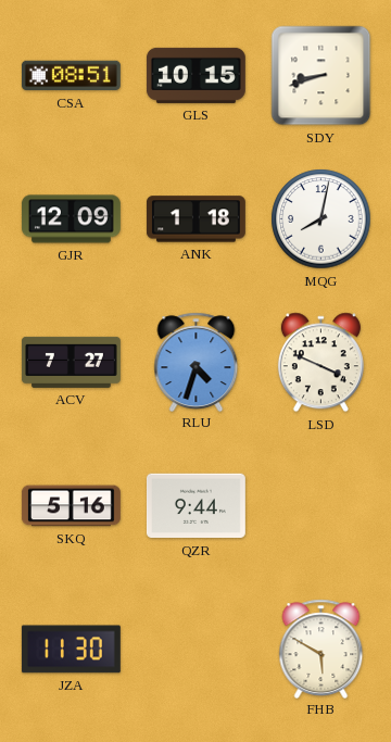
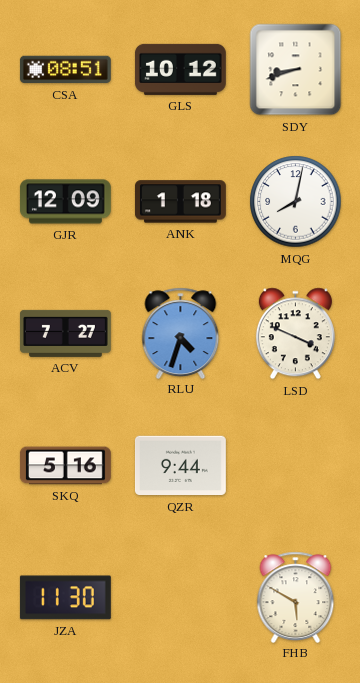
GLS: 10:15 -> 10:12 (180, 69)
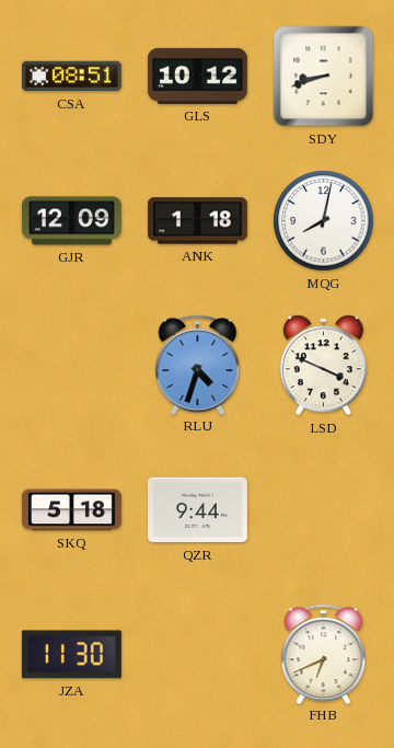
ACV: 7:27 -> none (65, 333)
SKQ: 5:16 -> 5:18 (71, 510)
FHB: 5:50 -> 6:41 (324, 654)
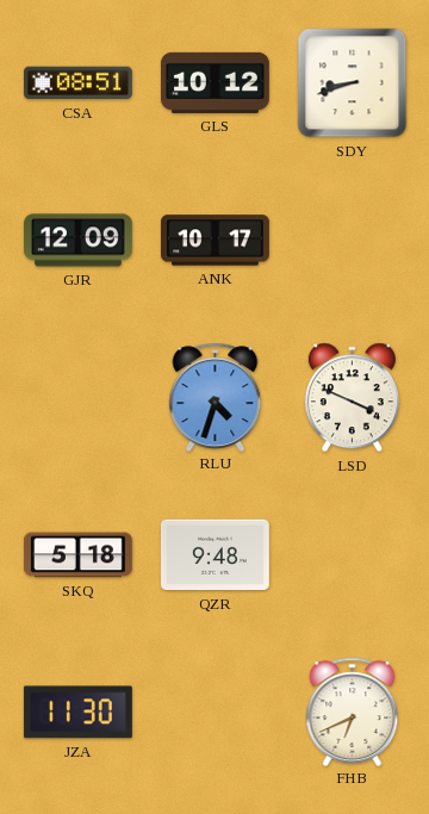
ANK: 1:18 -> 10:17 (216, 241)
MQG: 8:02 -> none (324, 221)
QZR: 9:44 -> 9:48 (214, 555)
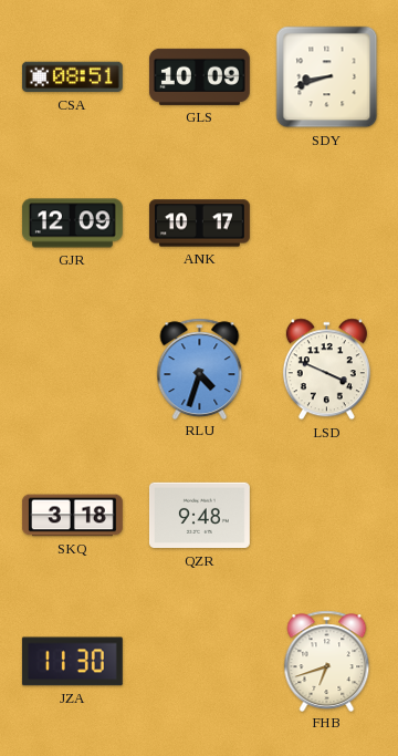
GLS: 10:12 -> 10:09 (199, 76)
SKQ: 5:18 -> 3:18 (72, 516)
FHB: 6:41 -> 6:42 (327, 661)
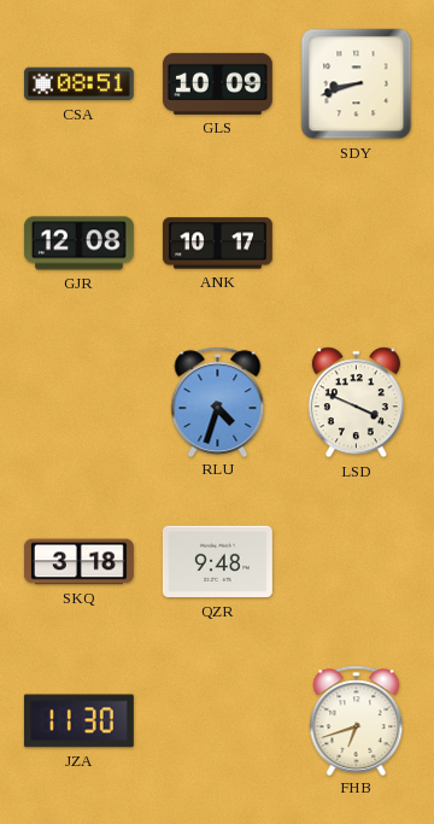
GJR: 12:09 -> 12:08 (78, 244)
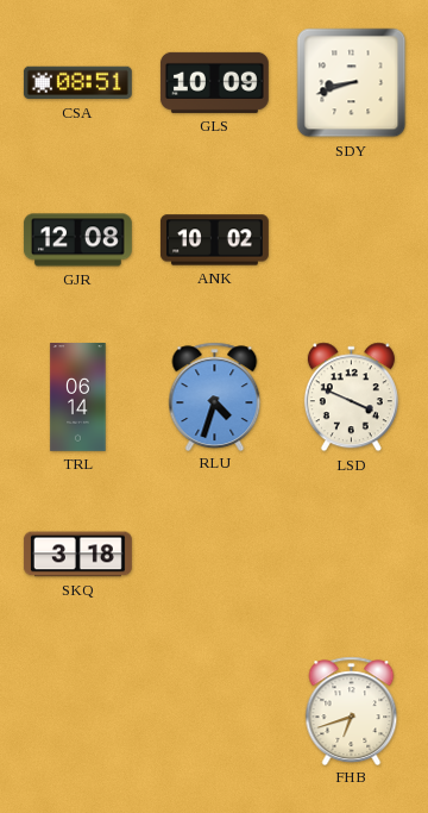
ANK: 10:17 -> 10:02 (215, 240)
TRL: none -> 06:14 (78, 398)
QZR: 9:48 -> none (217, 562)
JZA: 11:30 -> none (78, 721)
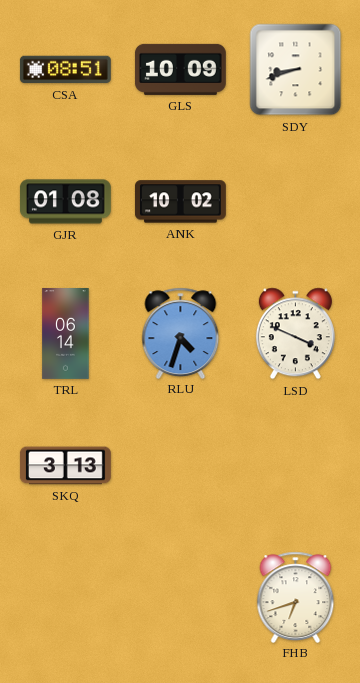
GJR: 12:08 -> 01:08 (65, 202)
SKQ: 3:18 -> 3:13 (65, 466)
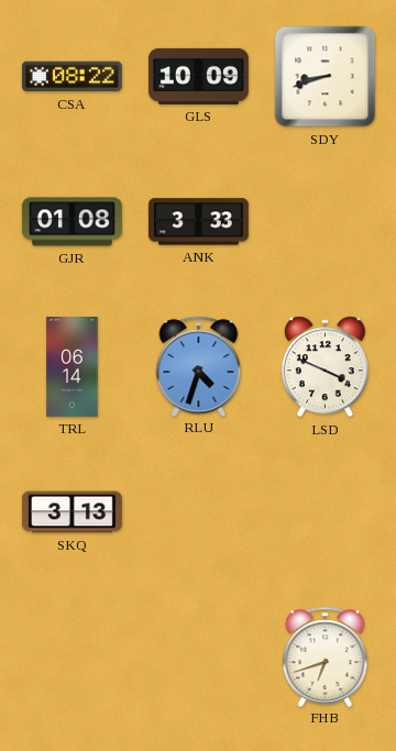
CSA: 08:51 -> 08:22 (71, 77)
ANK: 10:02 -> 3:33 (199, 222)
